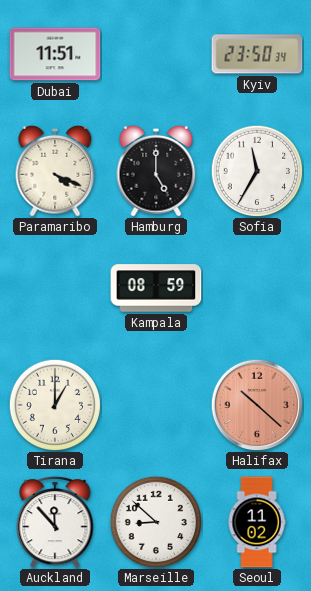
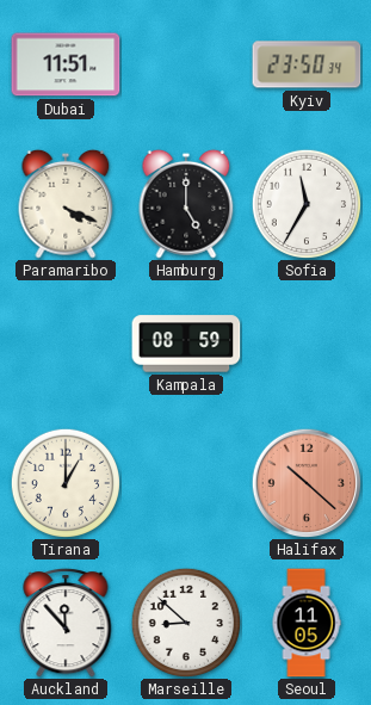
Seoul: 11:02 -> 11:05 (307, 623)
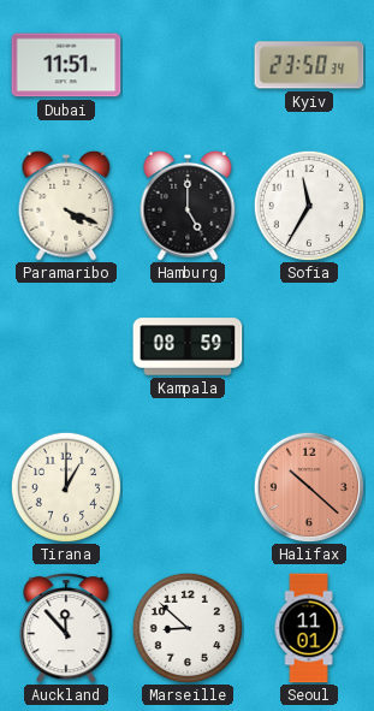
Seoul: 11:05 -> 11:01 (309, 628)
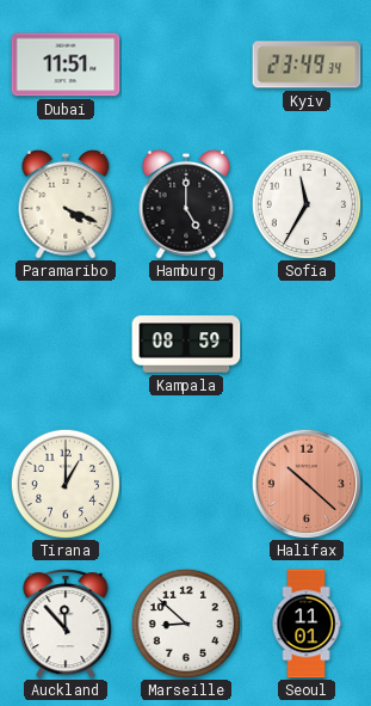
Kyiv: 23:50 -> 23:49 (307, 65)
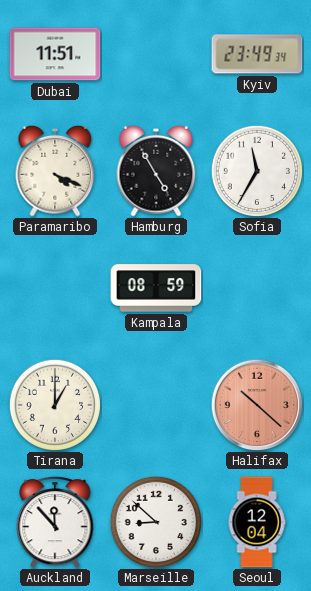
Hamburg: 5:00 -> 4:55 (156, 171)
Seoul: 11:01 -> 12:04 (257, 522)
